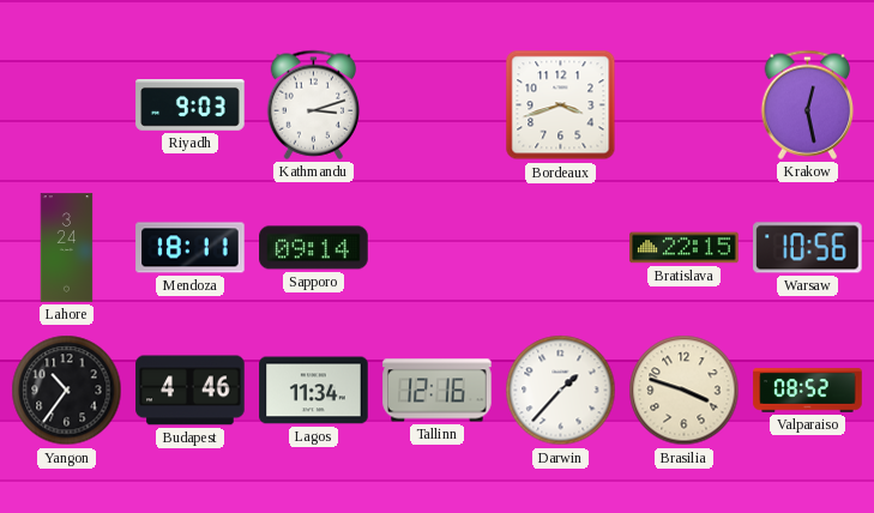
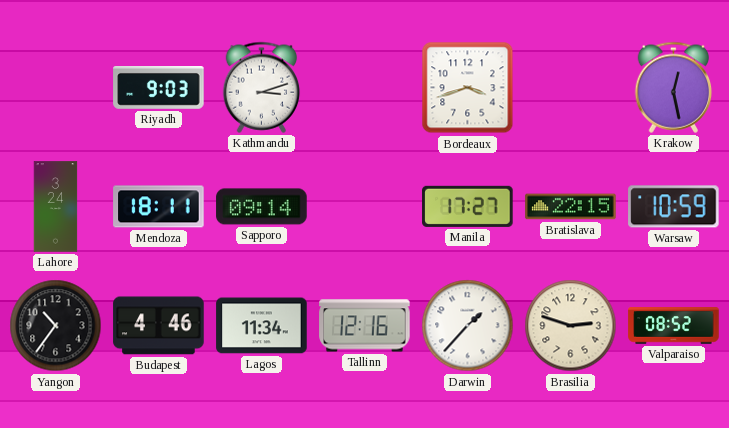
Manila: none -> 17:27 (468, 206)
Warsaw: 10:56 -> 10:59 (674, 207)
Brasilia: 3:48 -> 2:48 (571, 326)
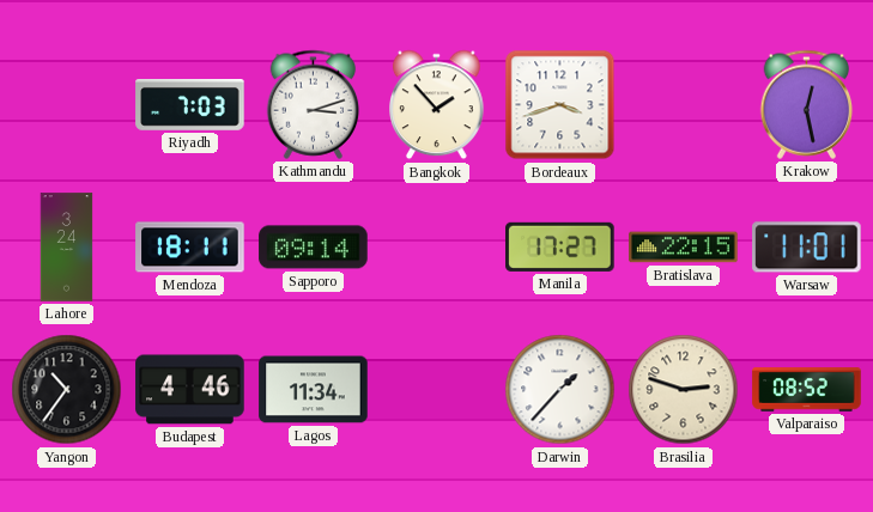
Riyadh: 9:03 -> 7:03 (190, 105)
Bangkok: none -> 1:53 (437, 105)
Warsaw: 10:59 -> 11:01 (807, 248)
Tallinn: 12:16 -> none (365, 326)
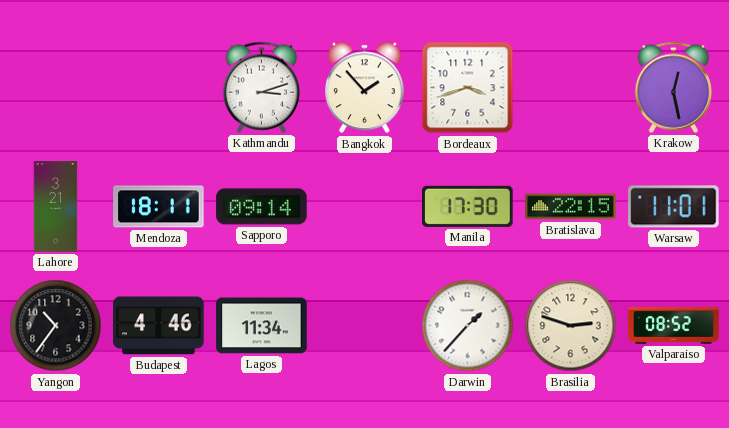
Riyadh: 7:03 -> none (190, 105)
Lahore: 3:24 -> 3:21 (56, 207)
Manila: 17:27 -> 17:30 (468, 206)
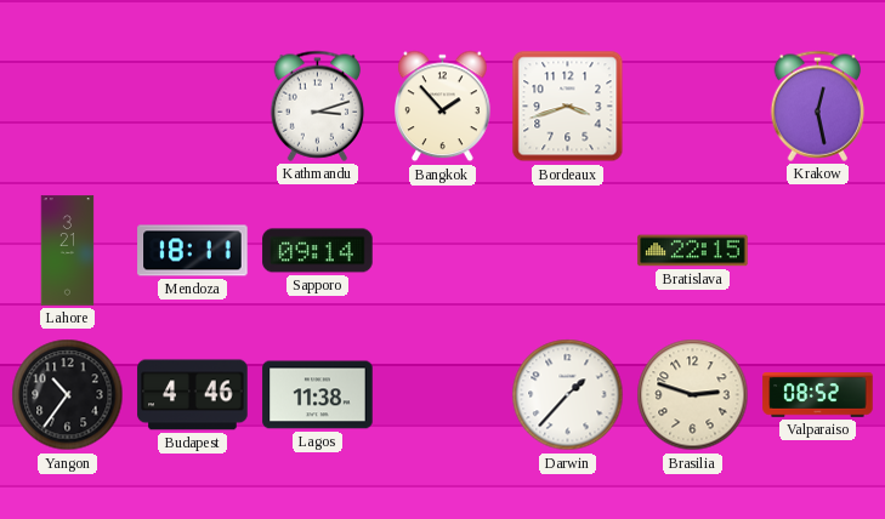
Manila: 17:30 -> none (468, 206)
Warsaw: 11:01 -> none (674, 207)
Lagos: 11:34 -> 11:38 (318, 395)
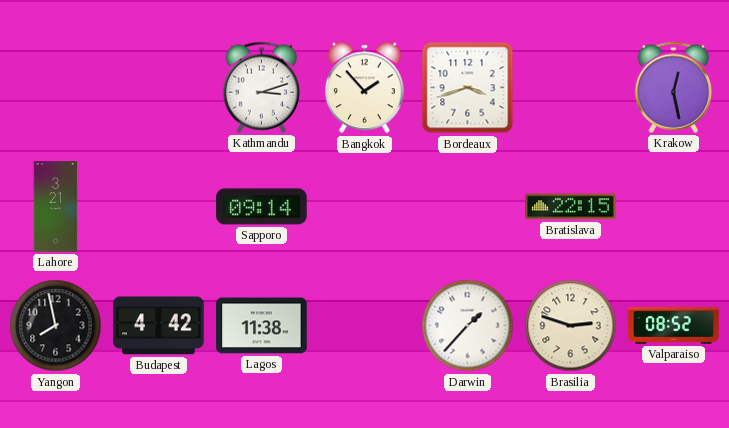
Mendoza: 18:11 -> none (193, 251)
Yangon: 10:36 -> 7:58 (56, 326)
Budapest: 4:46 -> 4:42 (159, 326)
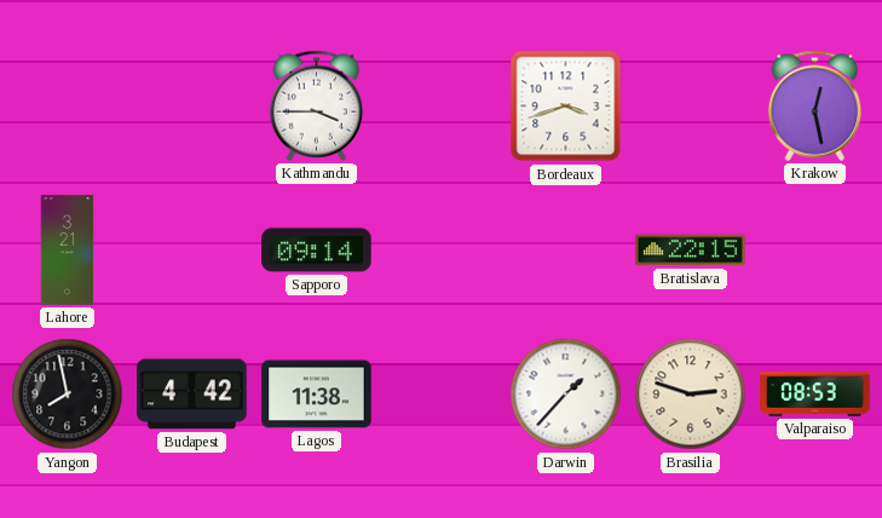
Kathmandu: 3:12 -> 3:45 (317, 105)
Bangkok: 1:53 -> none (365, 88)
Valparaiso: 08:52 -> 08:53 (815, 395)
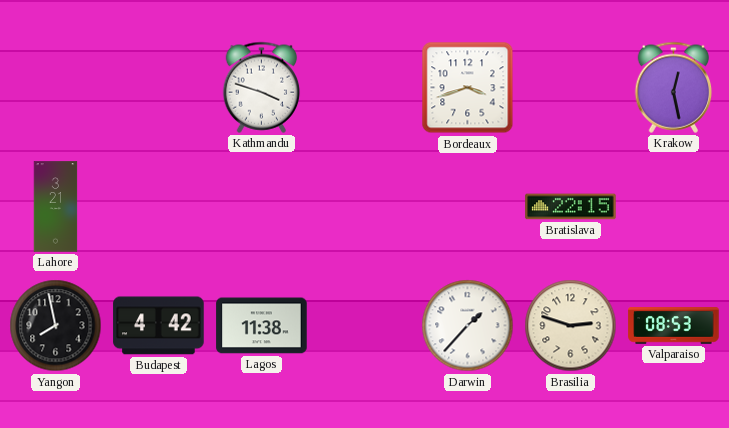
Kathmandu: 3:45 -> 3:48 (262, 87)
Sapporo: 09:14 -> none (317, 251)
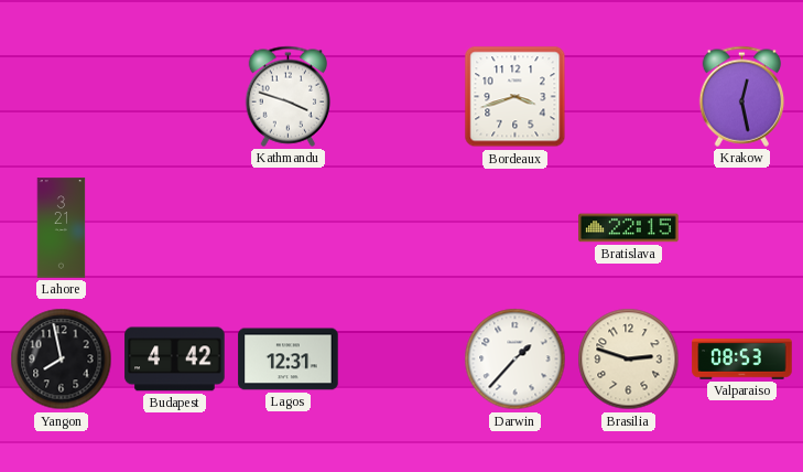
Lagos: 11:38 -> 12:31 (289, 360)
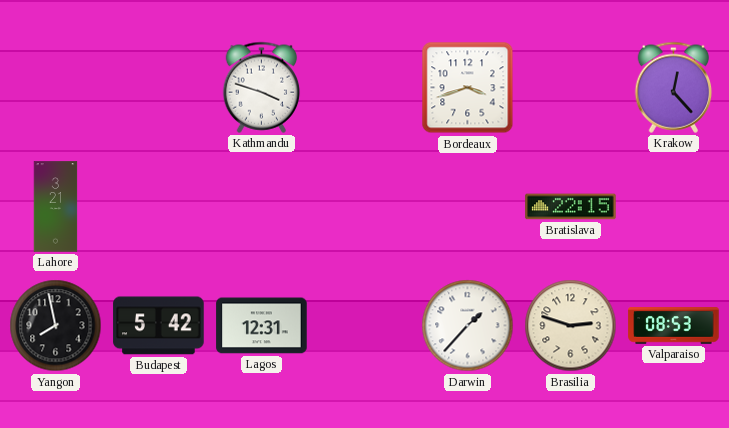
Krakow: 12:28 -> 12:23 (674, 87)
Budapest: 4:42 -> 5:42 (159, 326)
